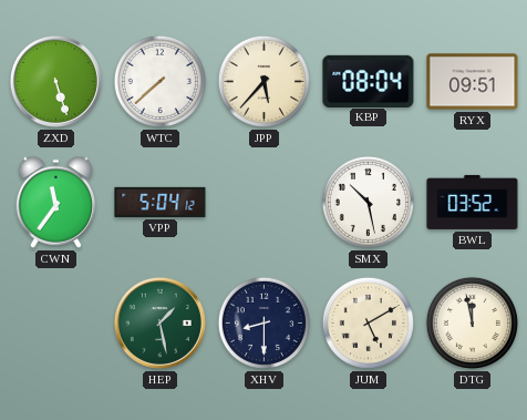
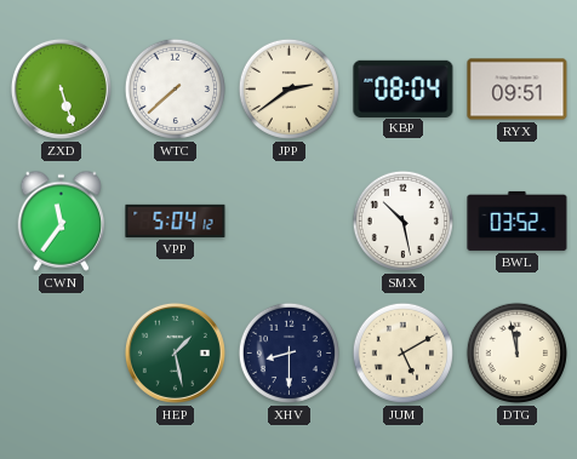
JPP: 5:37 -> 2:39 (288, 88)
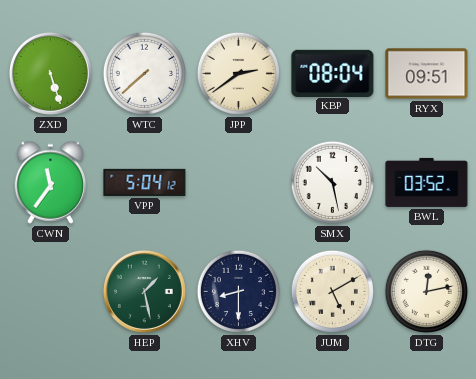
DTG: 11:58 -> 12:13 (426, 291)
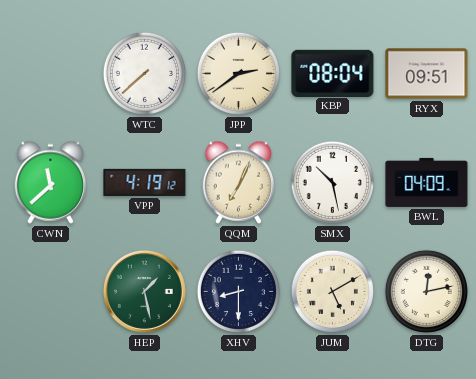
ZXD: 5:27 -> none (50, 73)
CWN: 11:36 -> 11:38 (51, 182)
VPP: 5:04 -> 4:19 (145, 182)
QQM: none -> 7:04 (239, 182)
BWL: 03:52 -> 04:09 (427, 182)
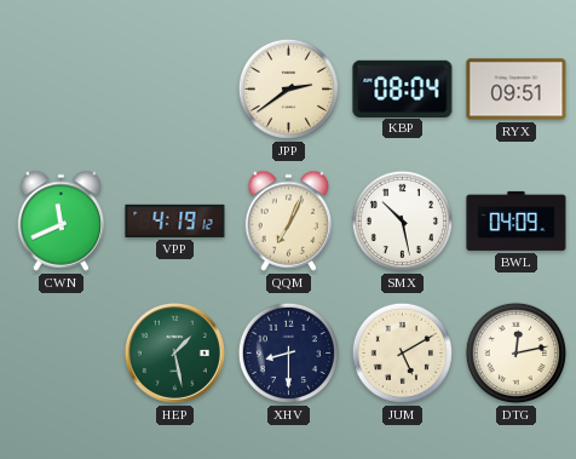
WTC: 7:38 -> none (144, 73)
CWN: 11:38 -> 11:41 (62, 220)
